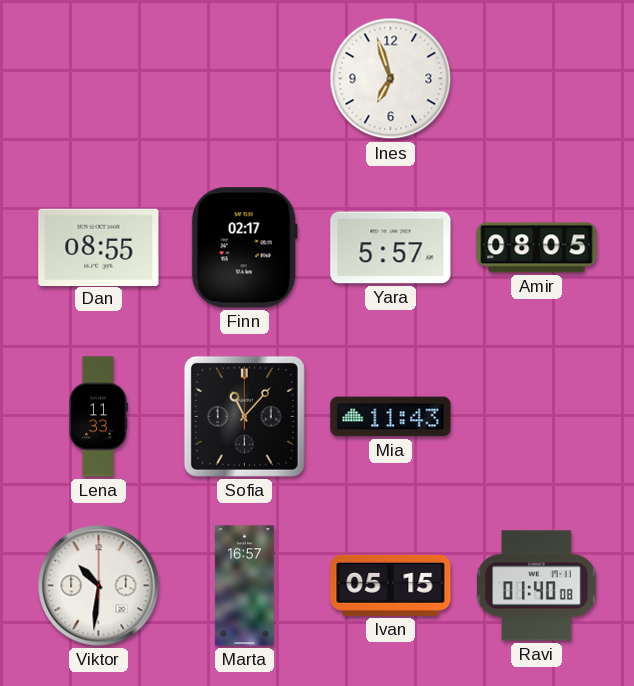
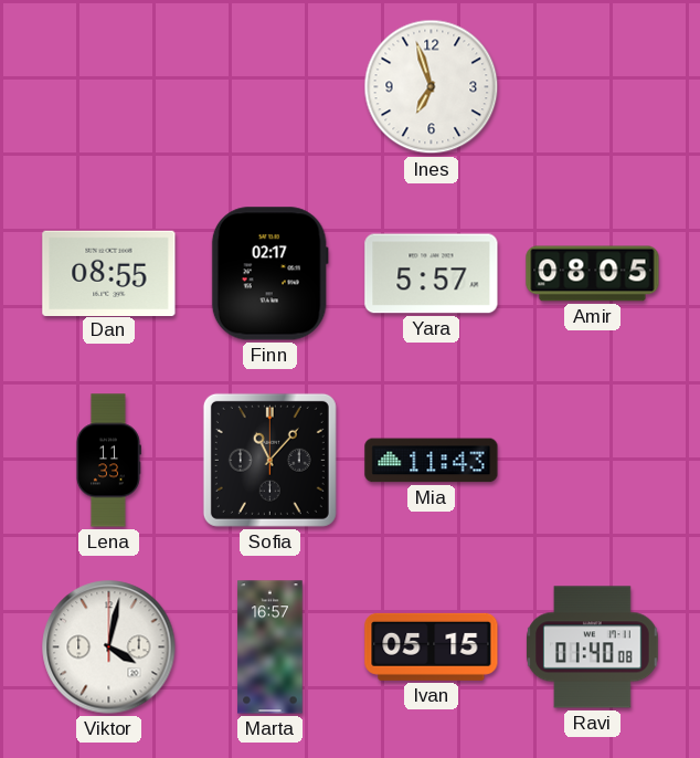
Viktor: 10:31 -> 4:02 (109, 648)
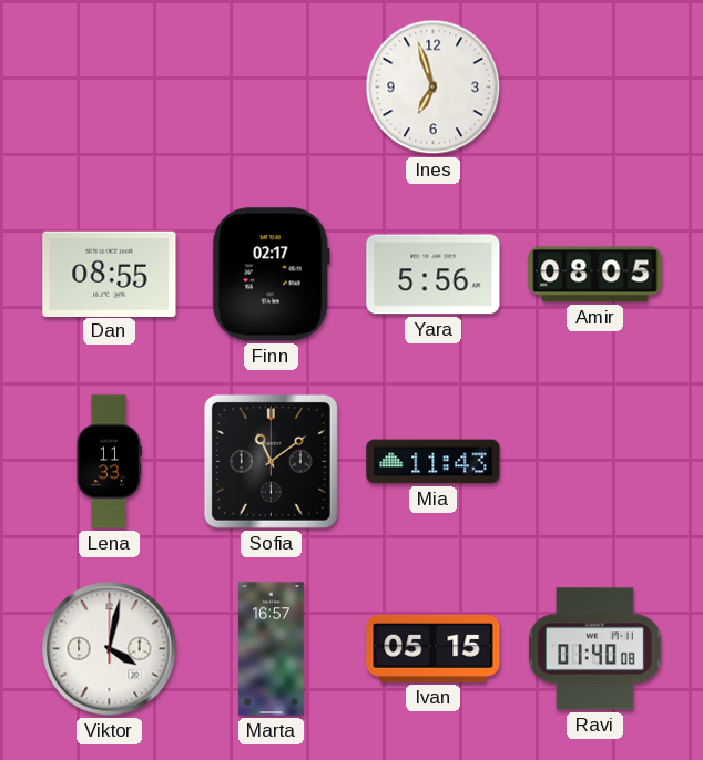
Yara: 5:57 -> 5:56 (434, 275)
Sofia: 11:07 -> 11:09 (271, 461)
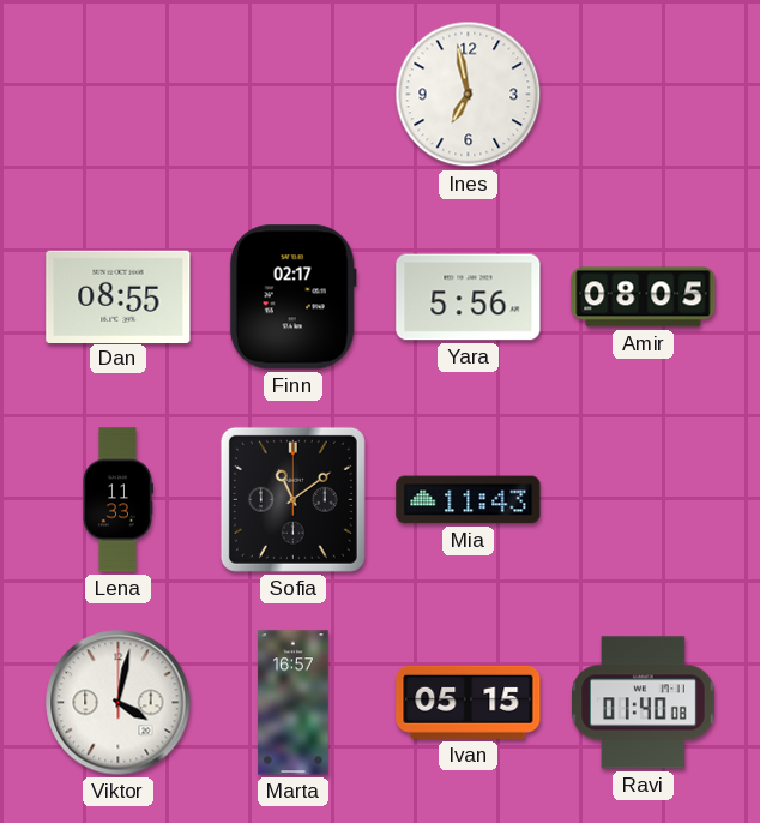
Ines: 6:57 -> 6:58 (469, 95)
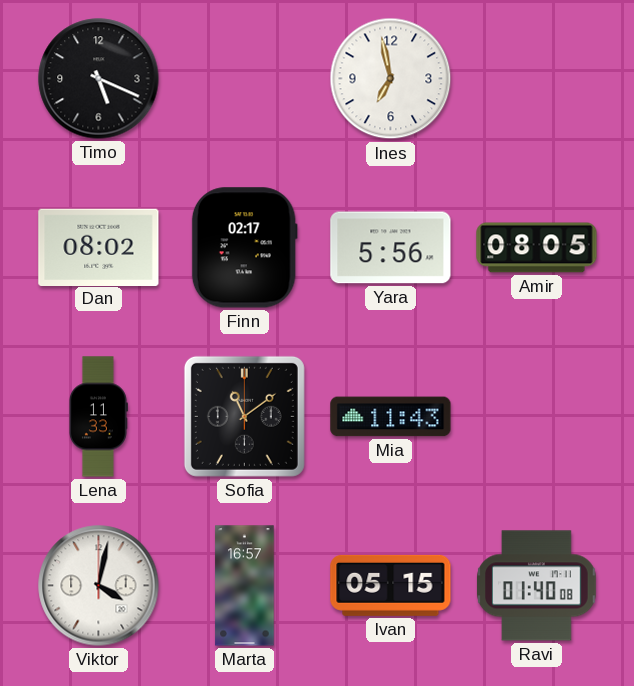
Timo: none -> 5:19 (99, 79)
Dan: 08:55 -> 08:02 (99, 247)
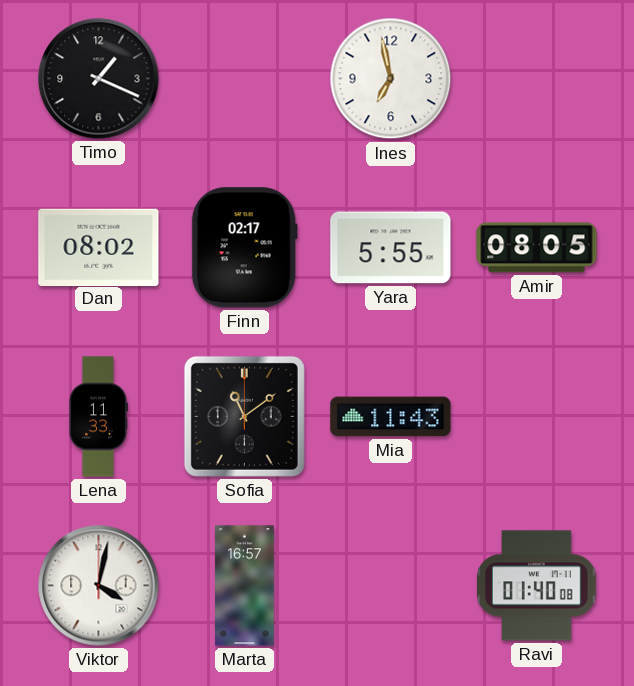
Timo: 5:19 -> 1:19 (99, 79)
Yara: 5:56 -> 5:55 (391, 248)
Ivan: 05:15 -> none (391, 585)
